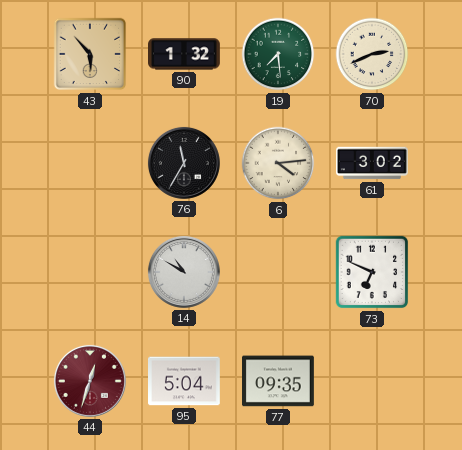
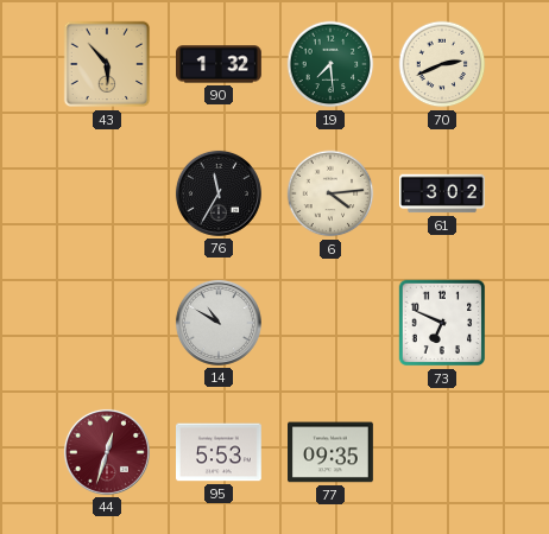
95: 5:04 -> 5:53 (220, 452)
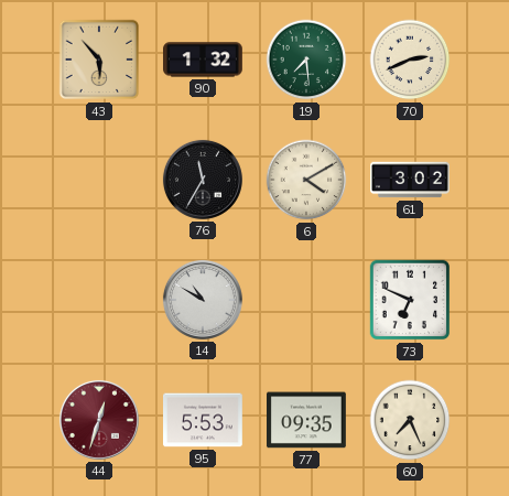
6: 4:14 -> 4:10 (306, 180)
60: none -> 7:26 (410, 420)
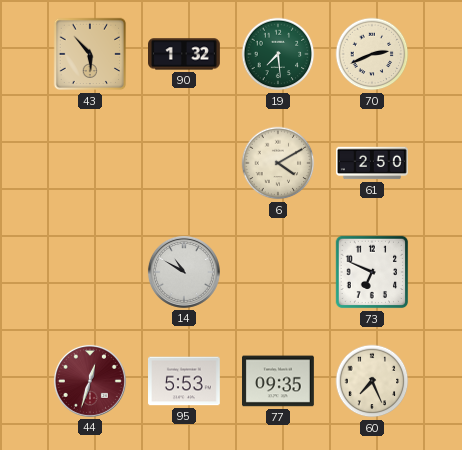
76: 11:35 -> none (203, 180)
61: 3:02 -> 2:50 (373, 163)
